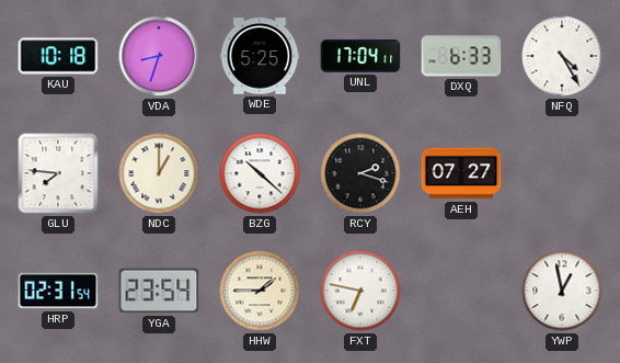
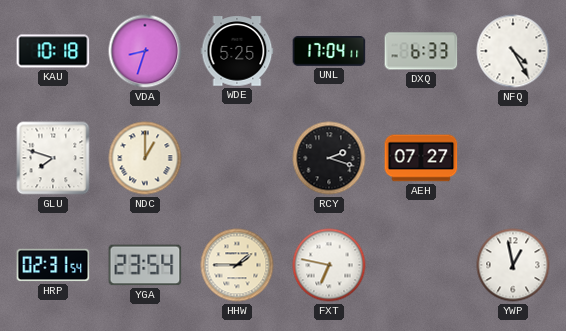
GLU: 7:46 -> 7:48 (53, 158)
BZG: 10:22 -> none (260, 173)
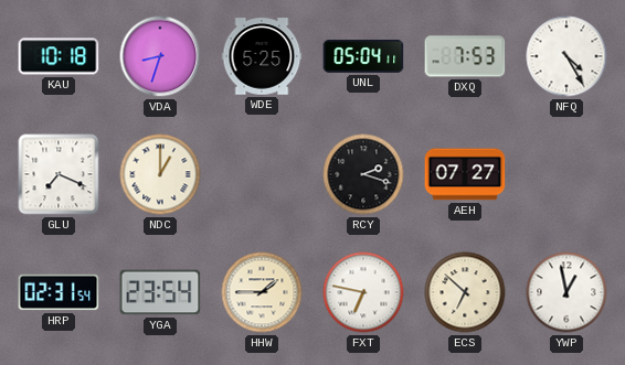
UNL: 17:04 -> 05:04 (363, 57)
DXQ: 6:33 -> 7:53 (465, 56)
GLU: 7:48 -> 7:19 (59, 174)
ECS: none -> 6:52 (465, 292)
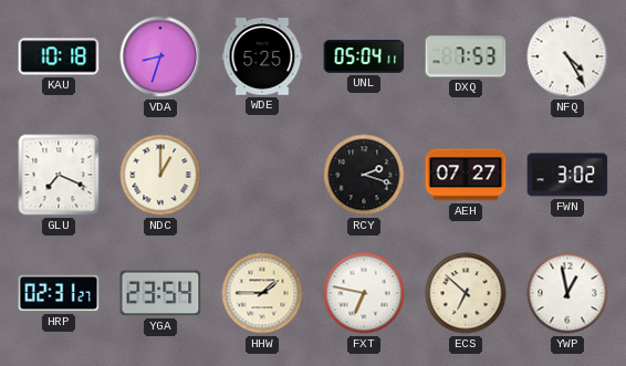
FWN: none -> 3:02 (567, 175)
HRP: 02:31:54 -> 02:31:27 (59, 293)
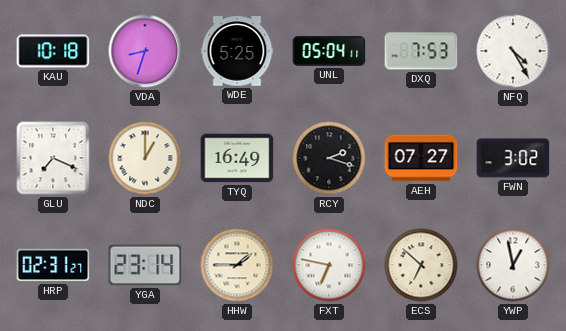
TYQ: none -> 16:49 (237, 158)
YGA: 23:54 -> 23:14 (145, 265)
